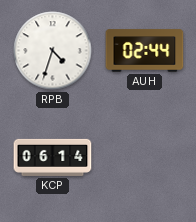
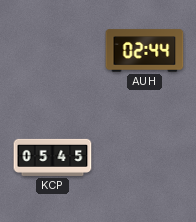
RPB: 4:33 -> none (53, 51)
KCP: 06:14 -> 05:45 (53, 157)
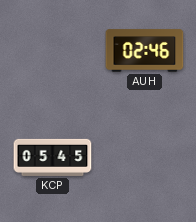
AUH: 02:44 -> 02:46 (145, 51)
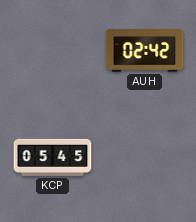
AUH: 02:46 -> 02:42 (145, 51)
